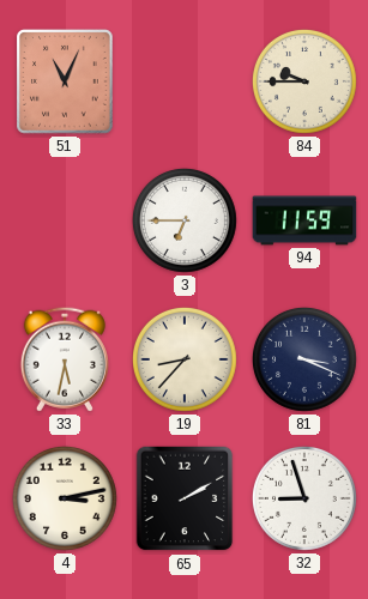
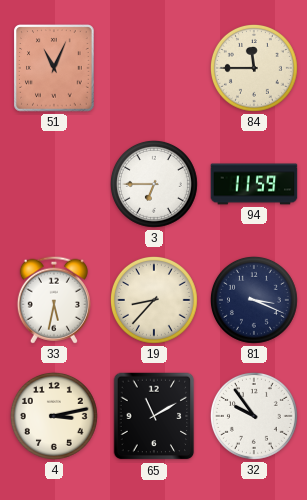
84: 9:45 -> 11:45 (254, 68)
65: 2:10 -> 11:10 (154, 416)
32: 8:57 -> 9:54 (254, 416)
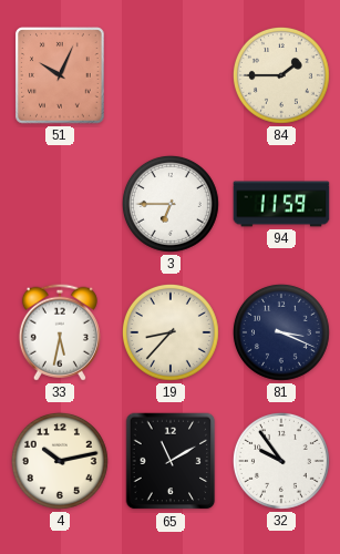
51: 11:04 -> 10:04 (60, 75)
84: 11:45 -> 1:45 (281, 75)
4: 3:13 -> 10:13 (60, 461)
